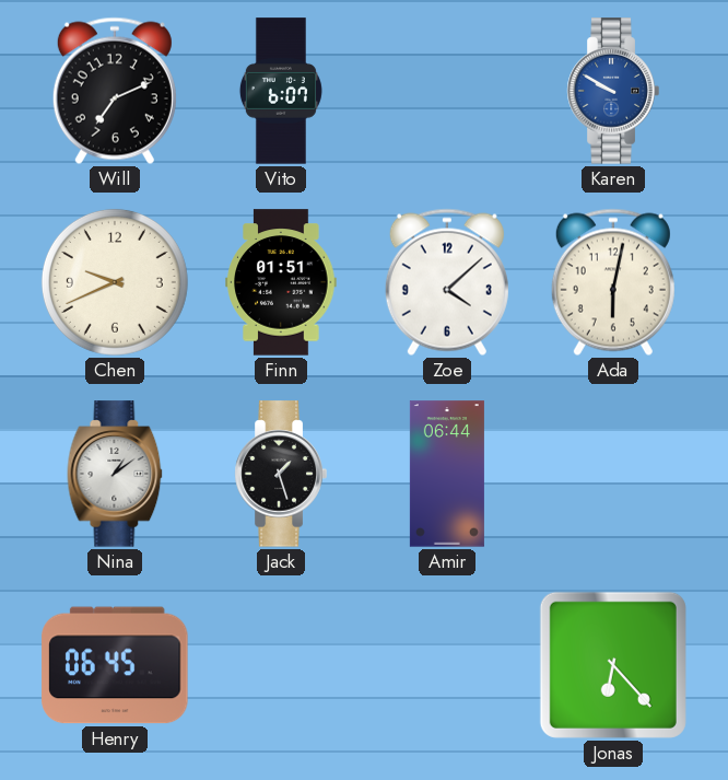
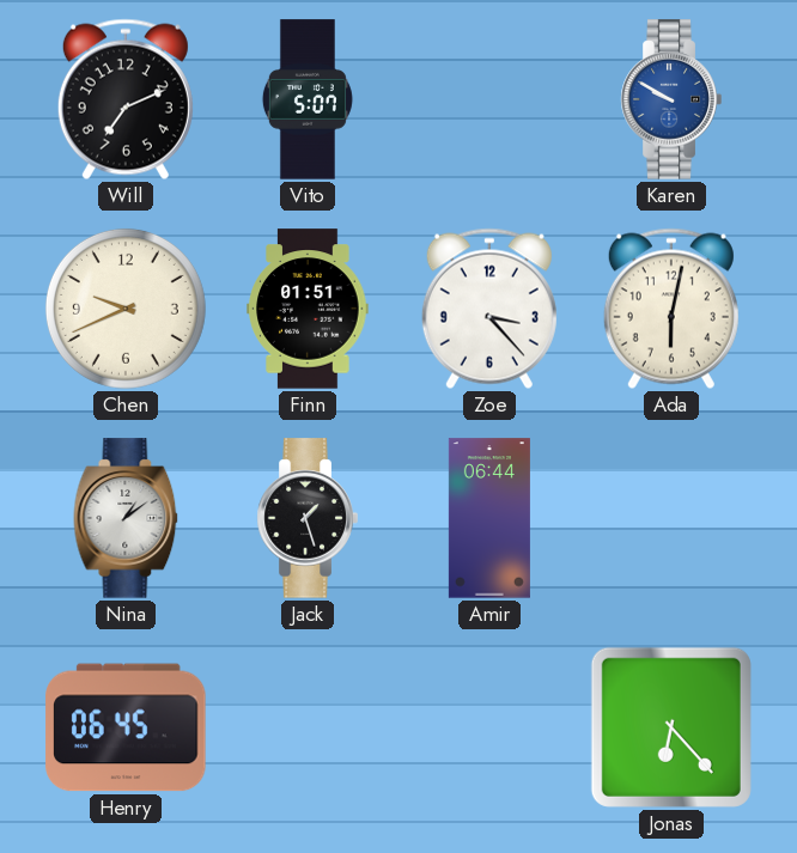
Vito: 6:07 -> 5:07 (308, 99)
Zoe: 4:08 -> 3:23 (489, 309)
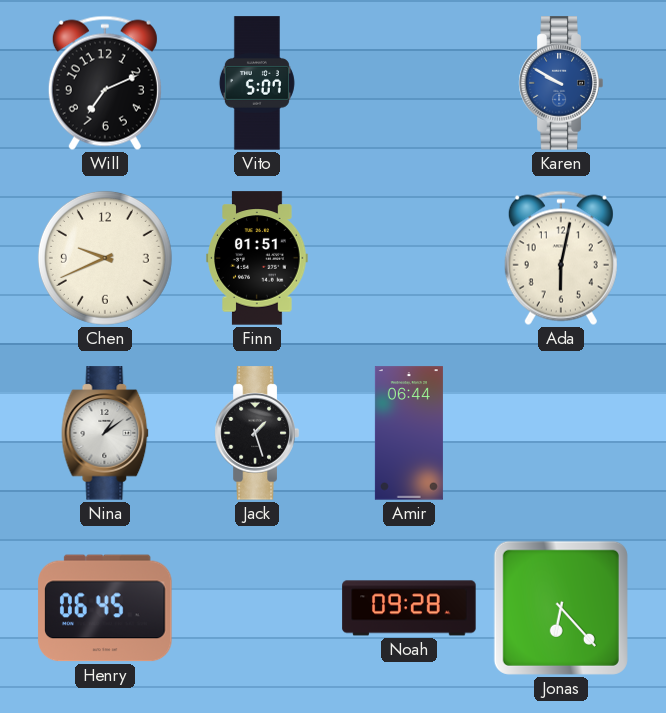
Zoe: 3:23 -> none (489, 309)
Noah: none -> 09:28 (409, 608)
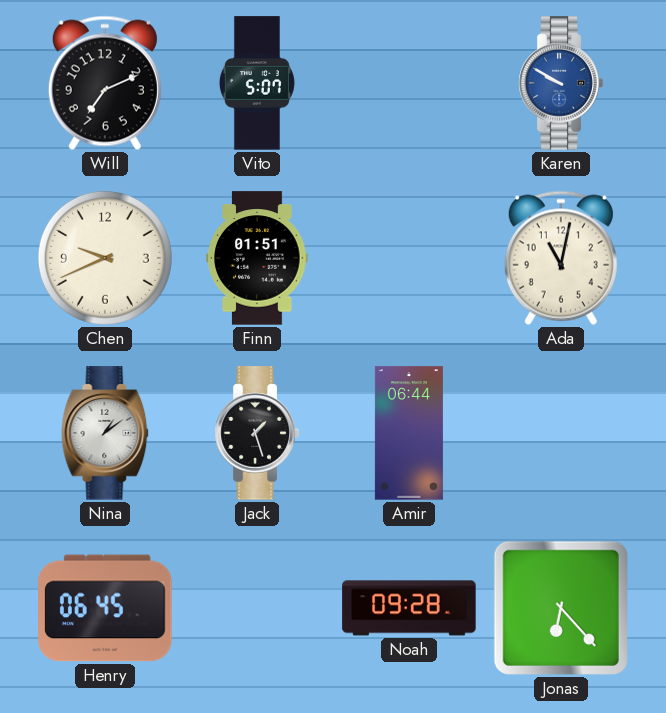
Ada: 6:02 -> 11:02 (561, 258)
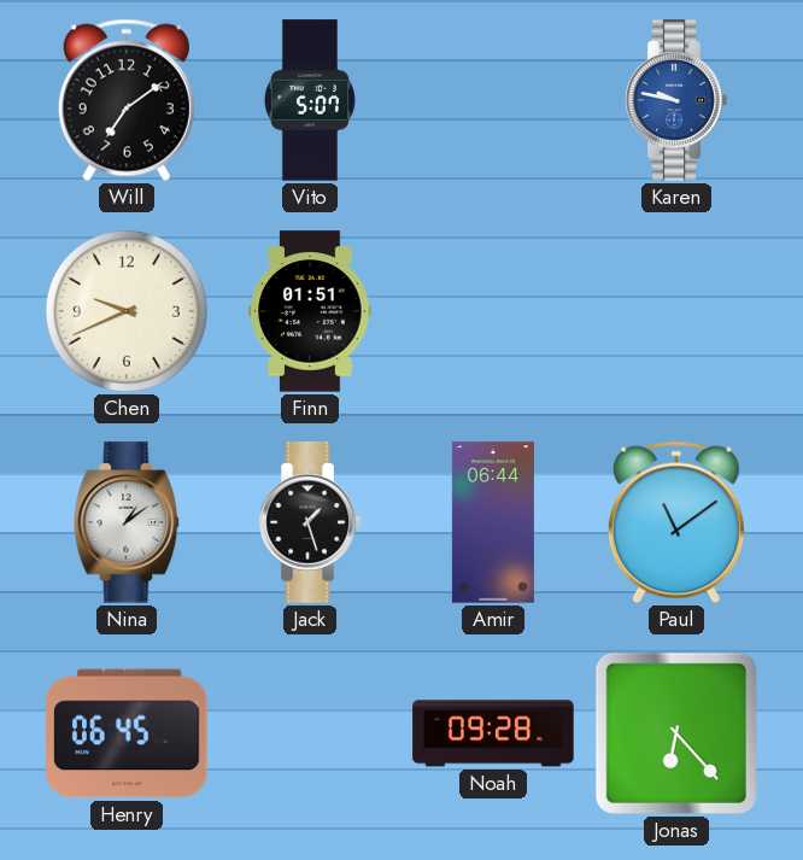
Will: 7:11 -> 7:09 (127, 100)
Karen: 9:50 -> 9:47 (676, 100)
Ada: 11:02 -> none (561, 258)
Paul: none -> 11:09 (676, 522)
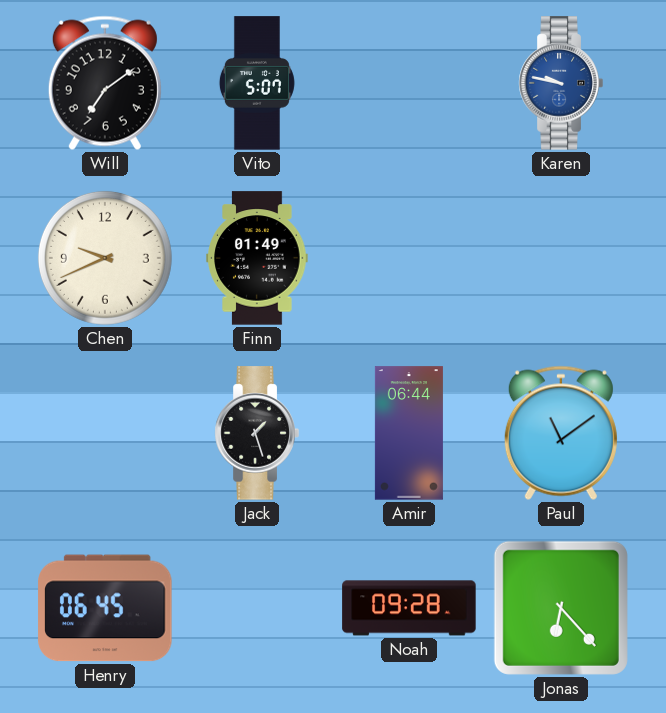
Finn: 01:51 -> 01:49 (257, 258)
Nina: 1:09 -> none (127, 522)
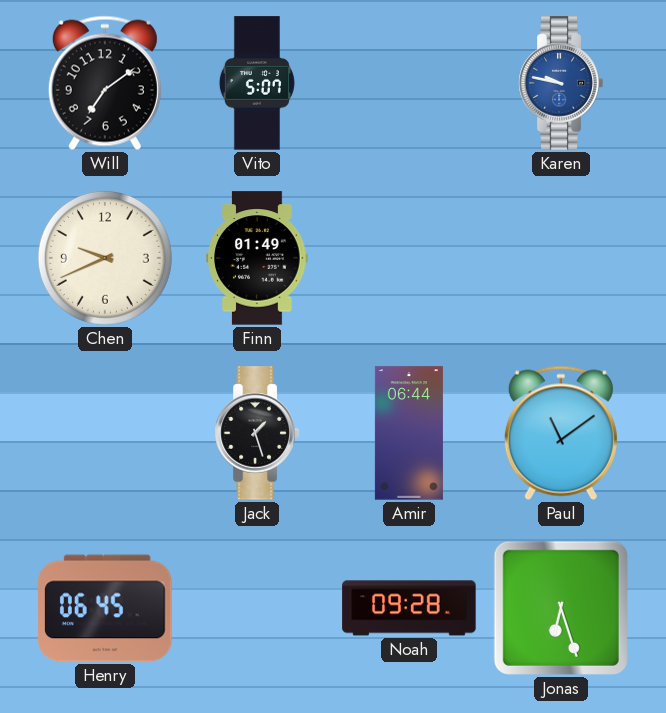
Jonas: 6:23 -> 6:27 (561, 608)
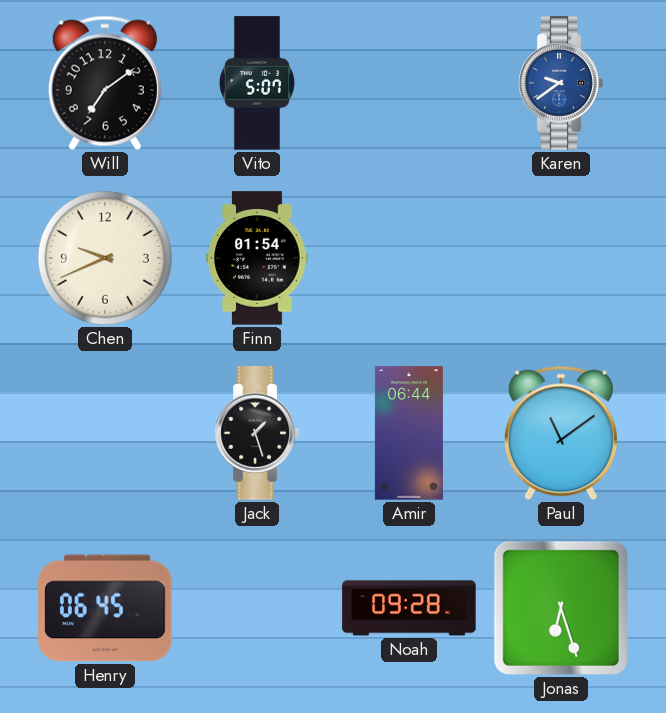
Karen: 9:47 -> 9:39 (561, 83)
Finn: 01:49 -> 01:54 (257, 258)
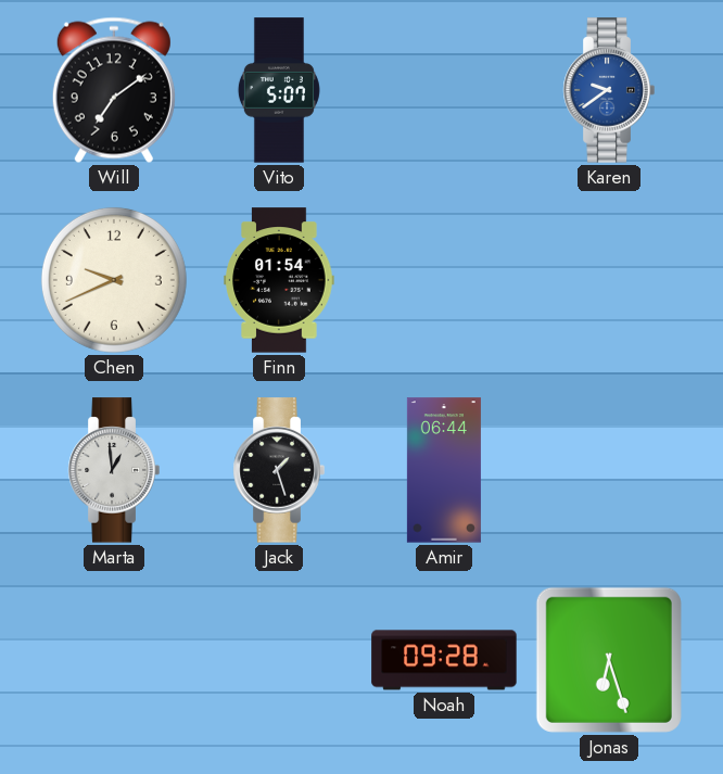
Marta: none -> 12:59 (114, 470)
Paul: 11:09 -> none (561, 433)
Henry: 06:45 -> none (105, 608)
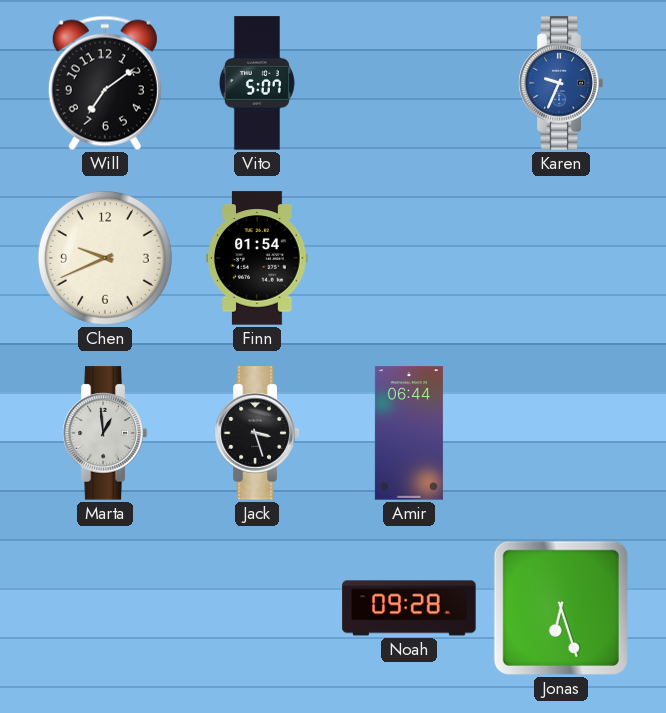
Karen: 9:39 -> 9:34 (561, 83)
Jack: 1:27 -> 3:27 (257, 433)
